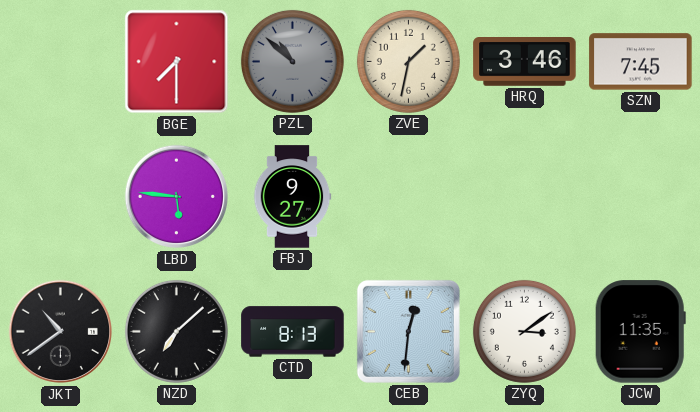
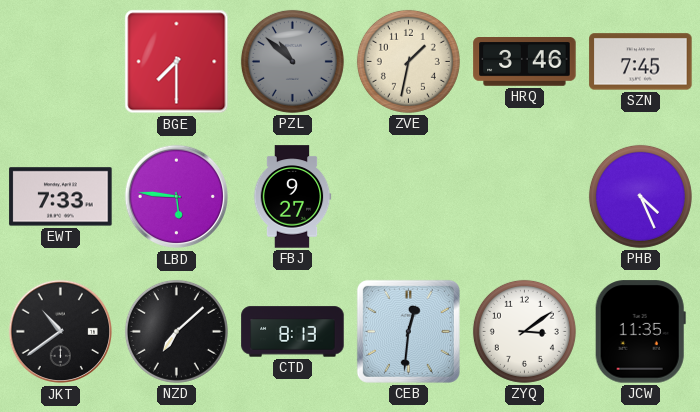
EWT: none -> 7:33 (61, 197)
PHB: none -> 4:26 (640, 196)
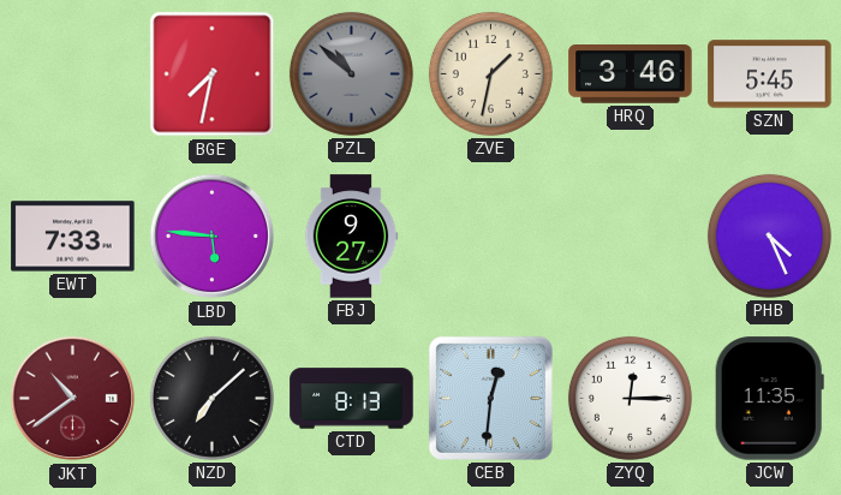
BGE: 7:30 -> 7:32 (213, 74)
SZN: 7:45 -> 5:45 (770, 74)
JKT dial: black -> burgundy (73, 399)
ZYQ: 3:09 -> 12:15 (630, 398)
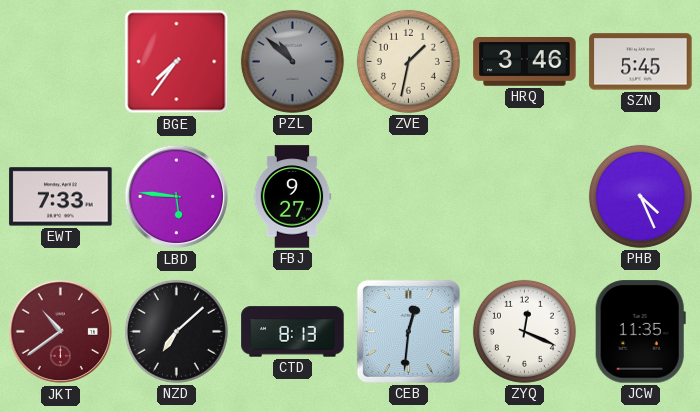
BGE: 7:32 -> 7:36 (177, 62)
ZYQ: 12:15 -> 12:19 (524, 331)
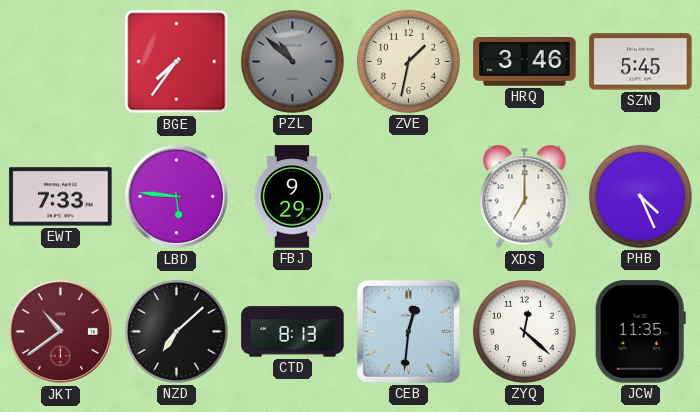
FBJ: 9:27 -> 9:29 (292, 197)
XDS: none -> 7:00 (525, 197)
ZYQ: 12:19 -> 12:22 (524, 331)
